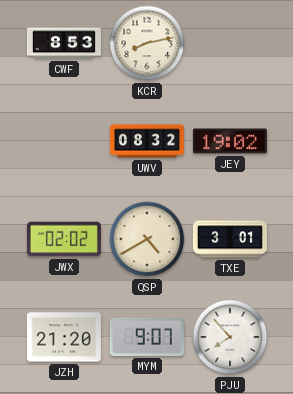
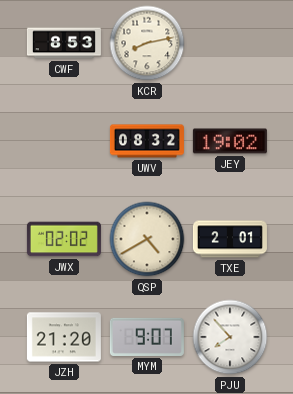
TXE: 3:01 -> 2:01 (230, 239)
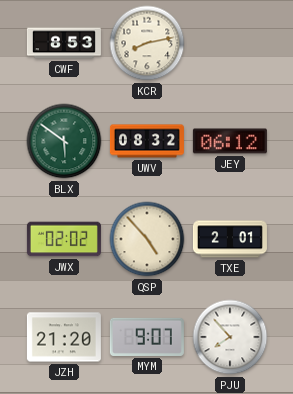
BLX: none -> 5:51 (64, 141)
JEY: 19:02 -> 06:12 (230, 141)
QSP: 4:40 -> 4:53 (147, 239)
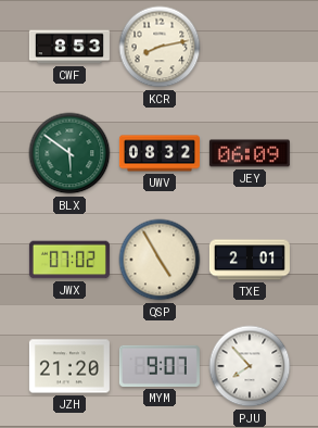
JEY: 06:12 -> 06:09 (250, 153)
JWX: 02:02 -> 07:02 (69, 260)
QSP: 4:53 -> 4:55 (160, 260)
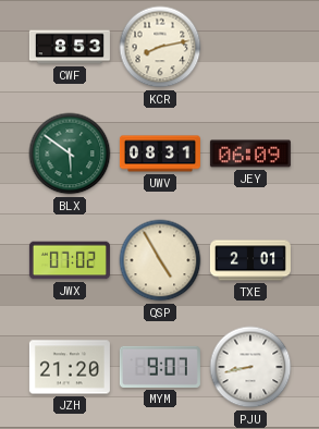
UWV: 08:32 -> 08:31 (160, 154)
PJU: 7:53 -> 8:43 (250, 367)
